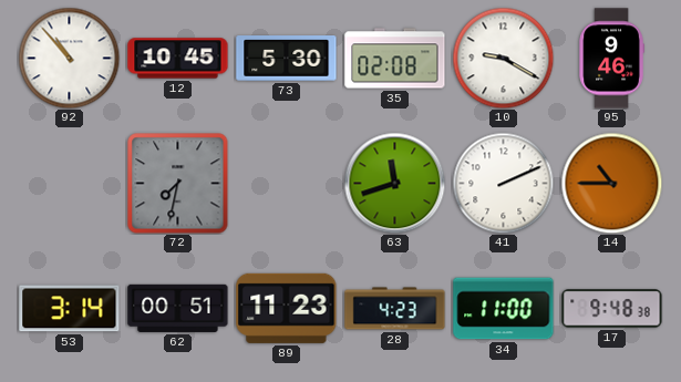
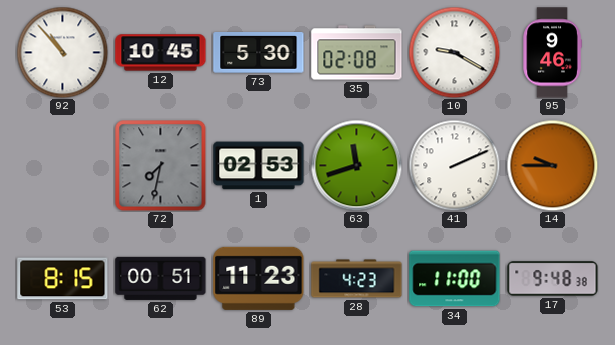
1: none -> 02:53 (259, 166)
14: 10:45 -> 9:45 (552, 165)
53: 3:14 -> 8:15 (63, 279)
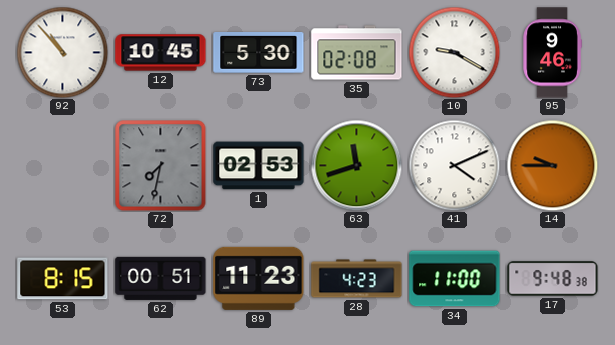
41: 2:11 -> 4:11 (454, 165)
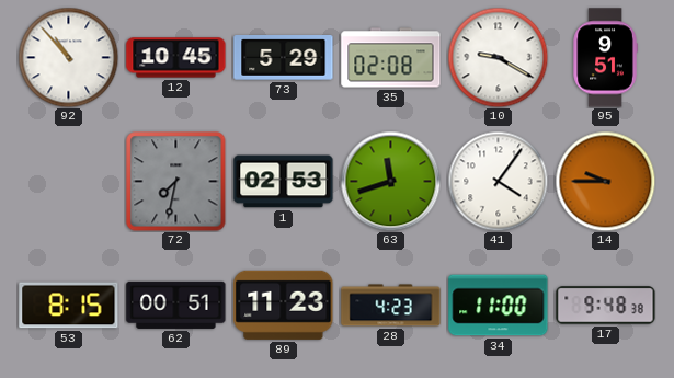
73: 5:30 -> 5:29 (284, 58)
95: 9:46 -> 9:51 (605, 58)
41: 4:11 -> 4:06 (498, 181)
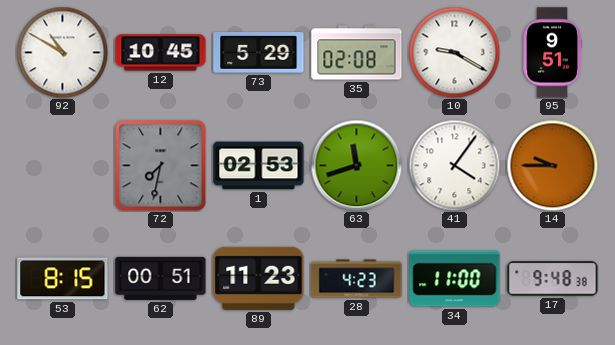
92: 10:53 -> 10:50 (62, 52)
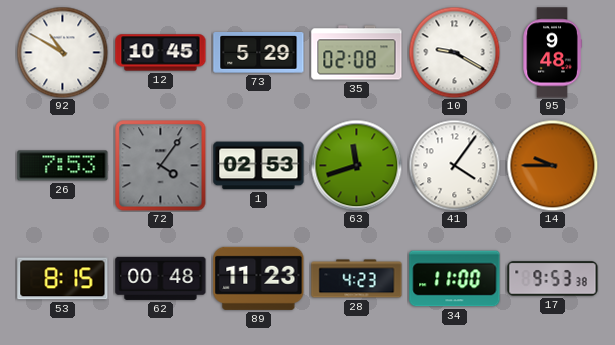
95: 9:51 -> 9:48 (552, 53)
26: none -> 7:53 (63, 166)
72: 7:32 -> 4:06 (161, 166)
62: 00:51 -> 00:48 (161, 278)
17: 9:48 -> 9:53 (553, 279)
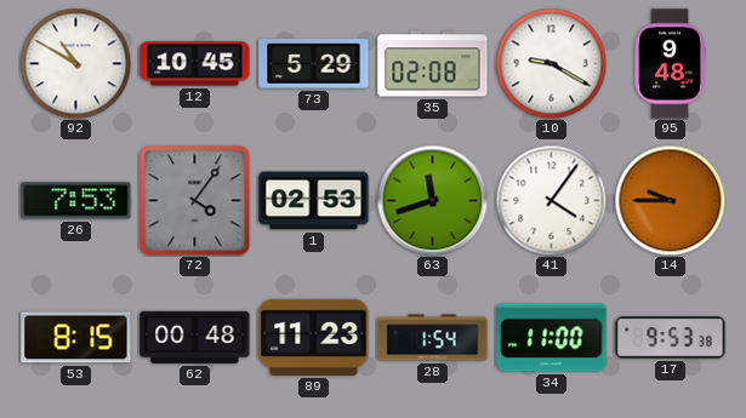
28: 4:23 -> 1:54 (433, 338)
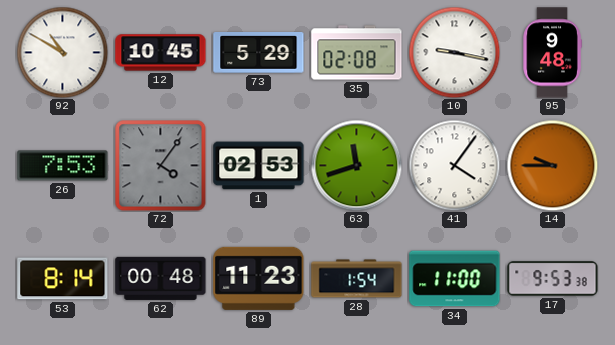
10: 9:20 -> 9:17 (454, 52)
53: 8:15 -> 8:14 (63, 279)
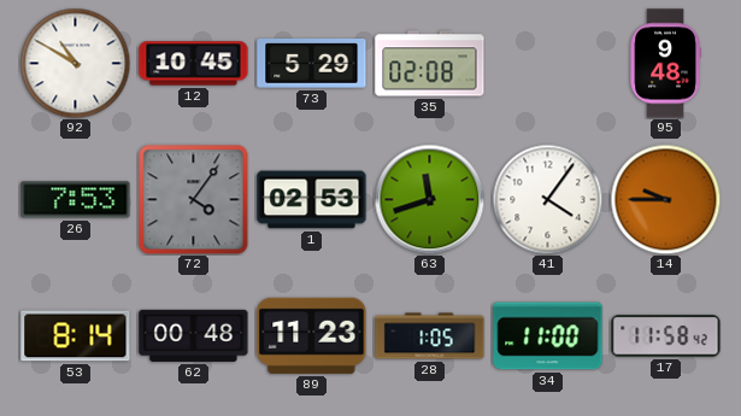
10: 9:17 -> none (454, 52)
28: 1:54 -> 1:05 (430, 336)
17: 9:53 -> 11:58 (666, 336)
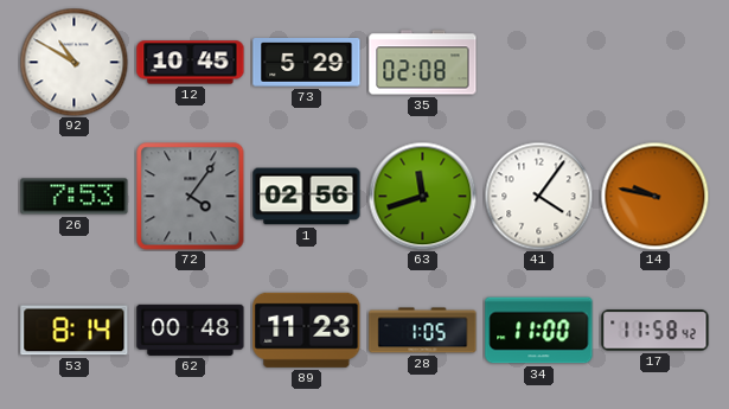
95: 9:48 -> none (665, 64)
1: 02:53 -> 02:56 (307, 197)
14: 9:45 -> 9:47 (654, 196)
